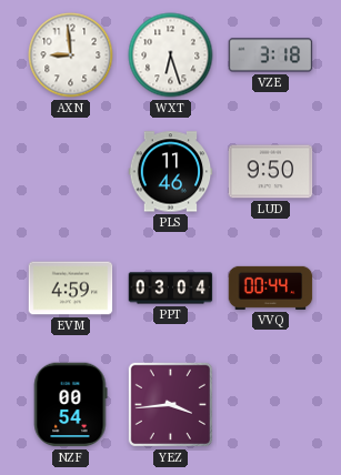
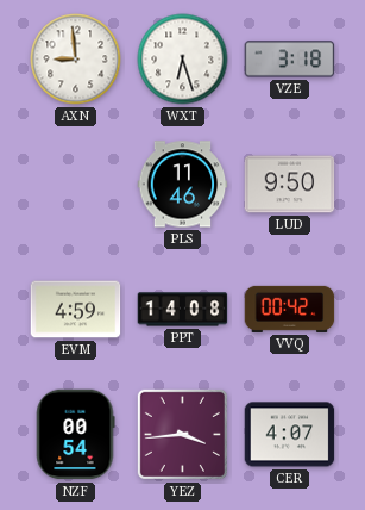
PPT: 03:04 -> 14:08 (183, 310)
VVQ: 00:44 -> 00:42 (290, 309)
CER: none -> 4:07 (290, 435)
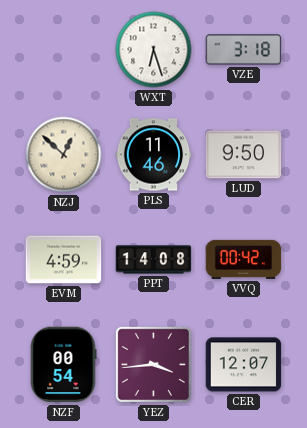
AXN: 8:59 -> none (76, 60)
NZJ: none -> 12:52 (64, 155)
CER: 4:07 -> 12:07 (244, 365)
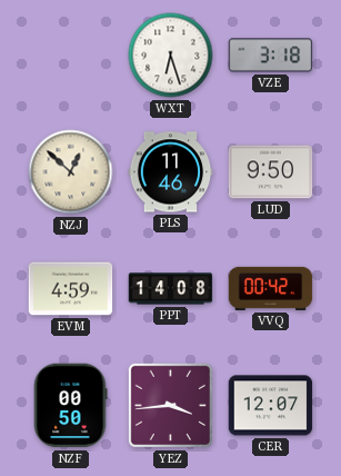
NZF: 00:54 -> 00:50 (70, 406)
